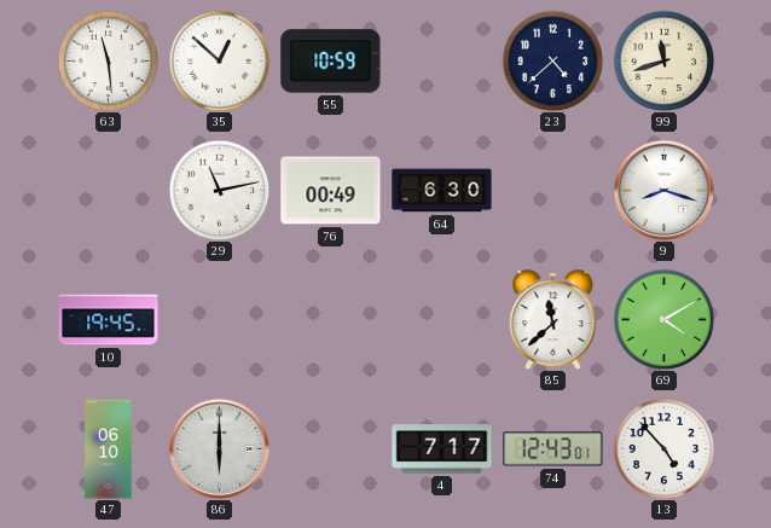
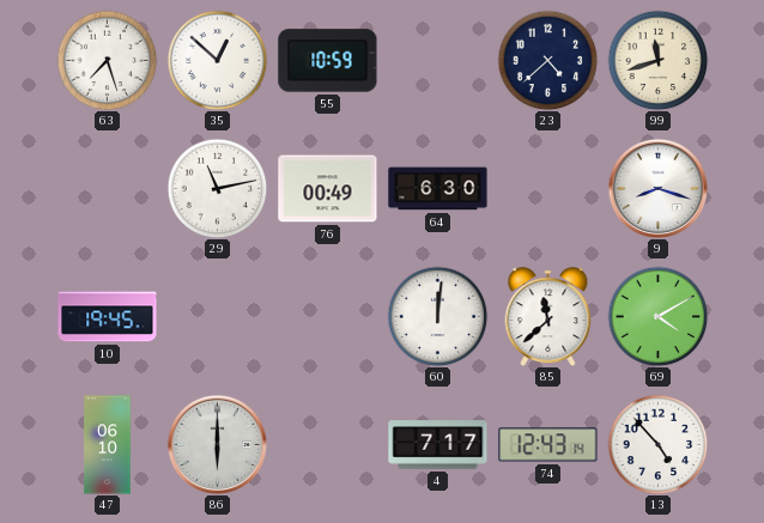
63: 11:29 -> 7:27 (107, 60)
60: none -> 12:01 (437, 316)
74: 12:43:01 -> 12:43:14 (548, 445)
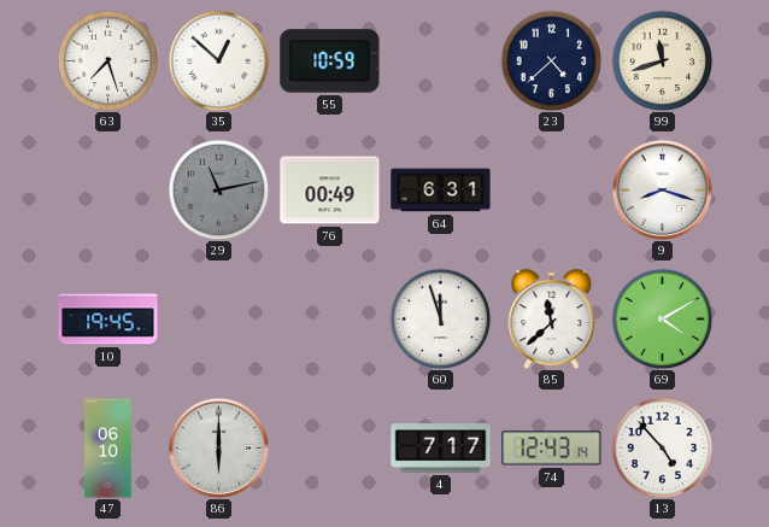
29 dial: white -> grey (218, 189)
64: 6:30 -> 6:31 (441, 191)
60: 12:01 -> 11:57 (440, 318)
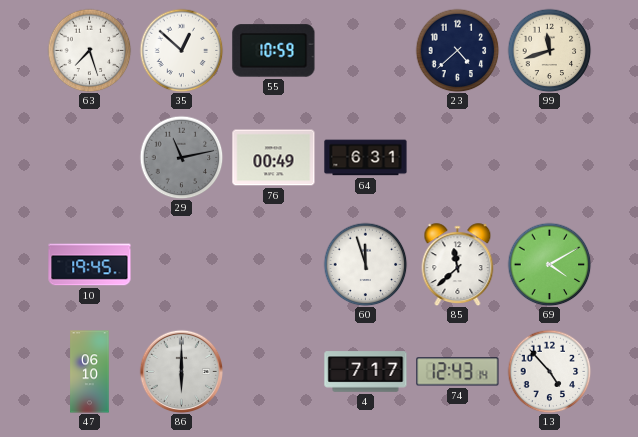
9: 8:18 -> none (662, 189)
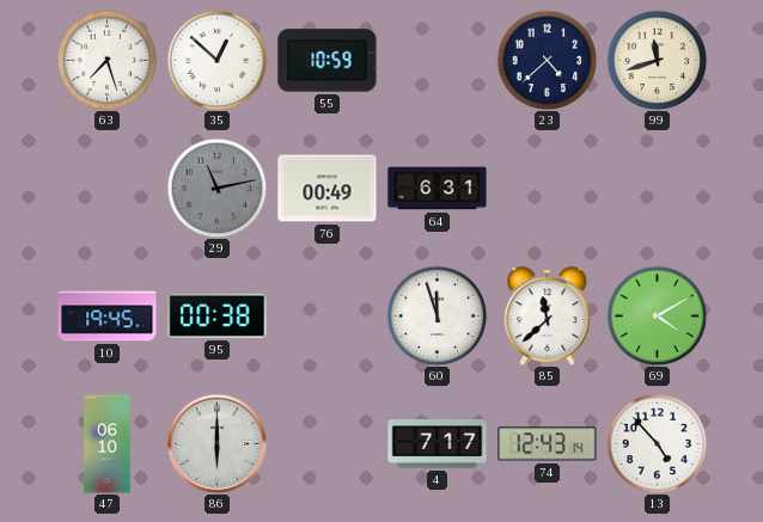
95: none -> 00:38 (218, 315)
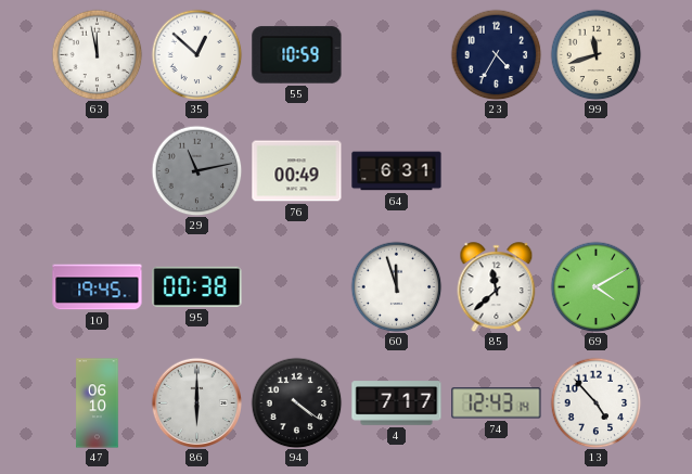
63: 7:27 -> 11:58 (97, 54)
23: 4:38 -> 4:35 (496, 54)
94: none -> 4:21 (296, 402)
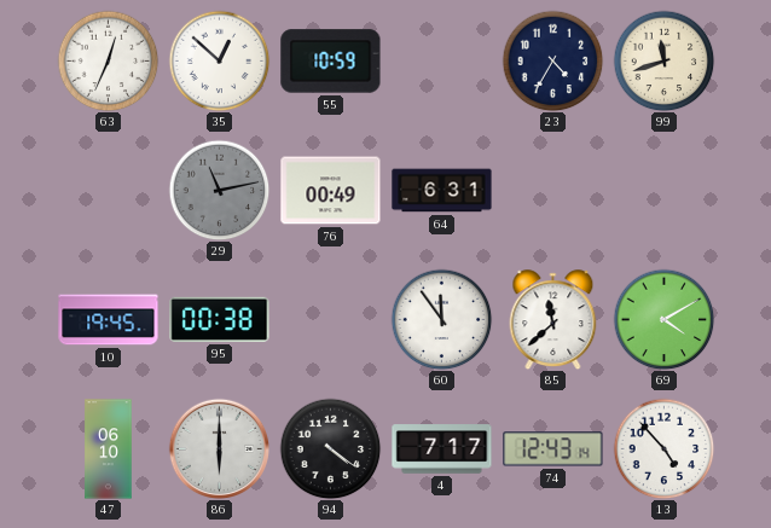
63: 11:58 -> 12:34 (108, 60)
60: 11:57 -> 11:54 (441, 319)
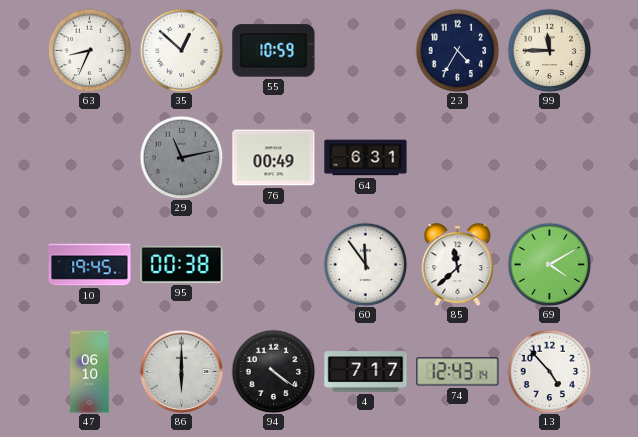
63: 12:34 -> 8:34 (89, 50)
99: 11:42 -> 11:45 (549, 50)
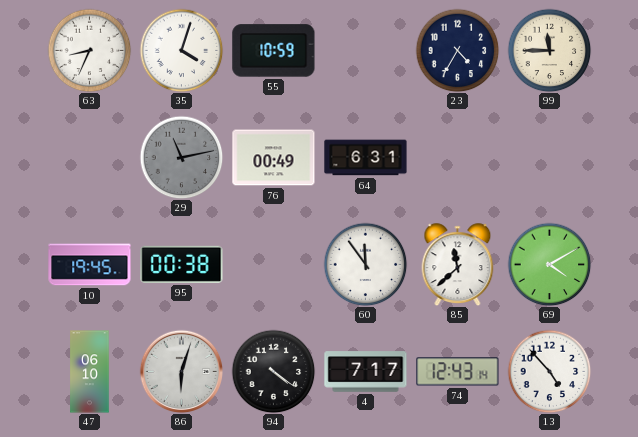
35: 12:52 -> 4:03 (181, 50)
86: 6:00 -> 6:03 (181, 371)
